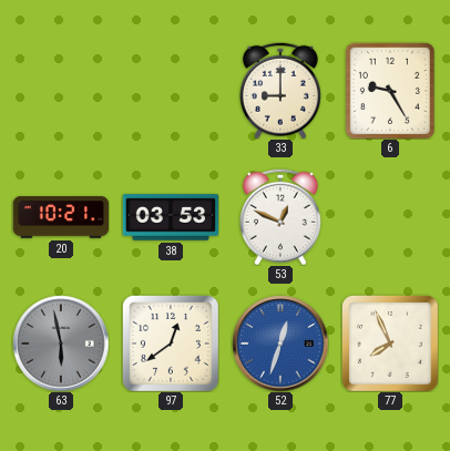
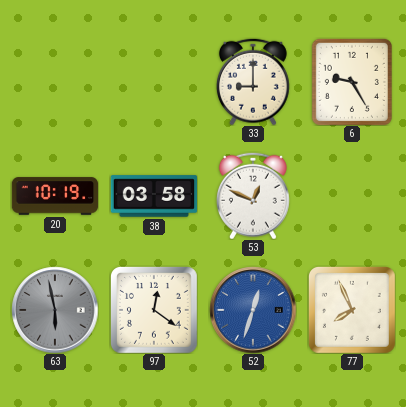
20: 10:21 -> 10:19 (55, 196)
38: 03:53 -> 03:58 (154, 196)
97: 12:39 -> 12:21 (154, 310)
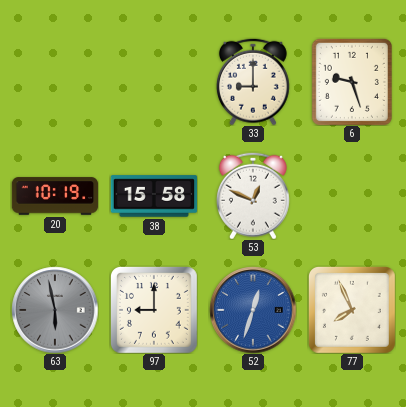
6: 9:25 -> 9:27 (352, 82)
38: 03:58 -> 15:58 (154, 196)
97: 12:21 -> 9:00 (154, 310)
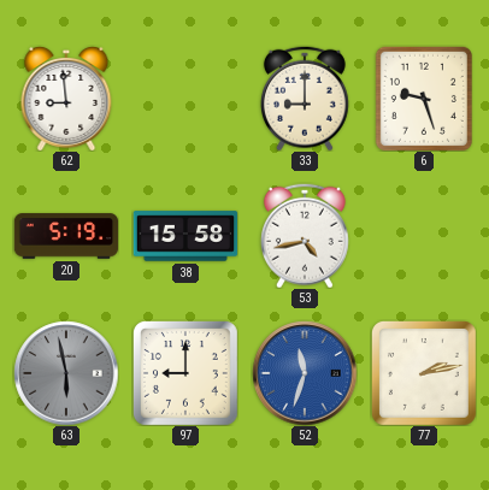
62: none -> 8:59 (66, 99)
20: 10:19 -> 5:19 (66, 236)
53: 12:49 -> 4:43 (305, 236)
52: 12:33 -> 11:33 (305, 373)
77: 7:56 -> 2:13 (424, 373)
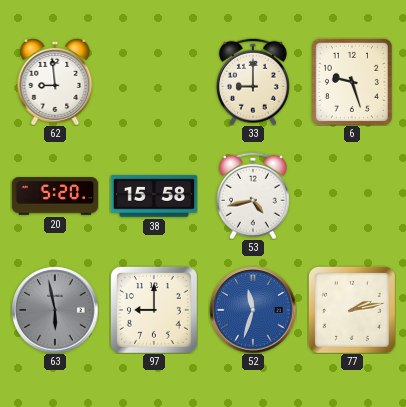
20: 5:19 -> 5:20 (55, 196)
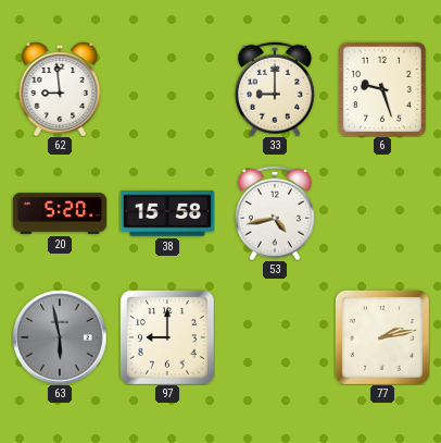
52: 11:33 -> none (253, 310)
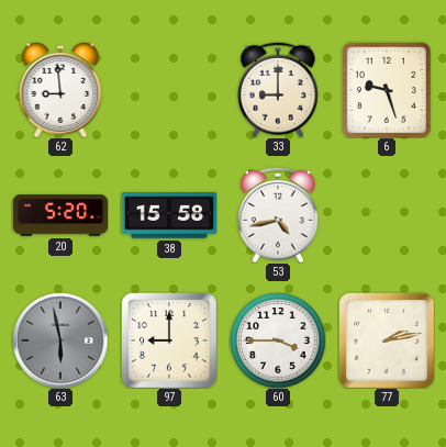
60: none -> 3:45 (278, 340)
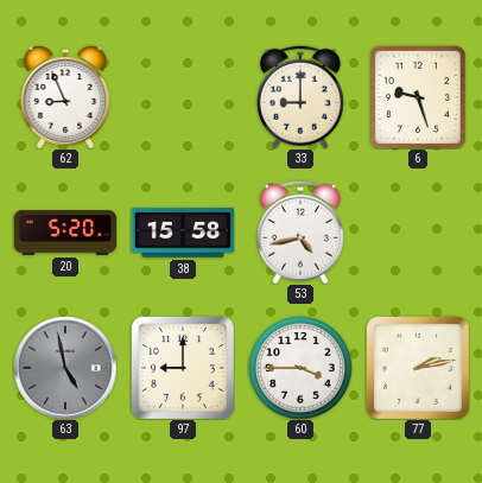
62: 8:59 -> 8:56 (65, 97)
63: 5:58 -> 4:58 (65, 368)
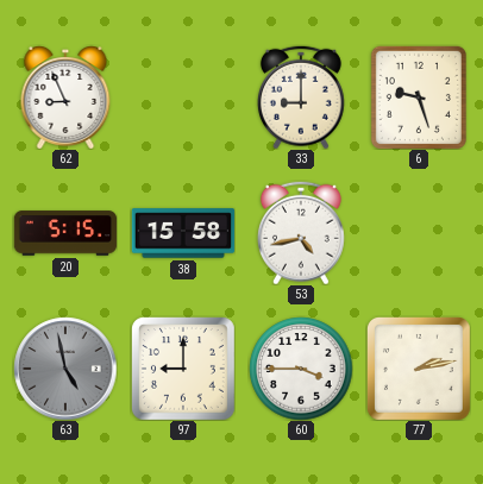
20: 5:20 -> 5:15 (65, 233)
